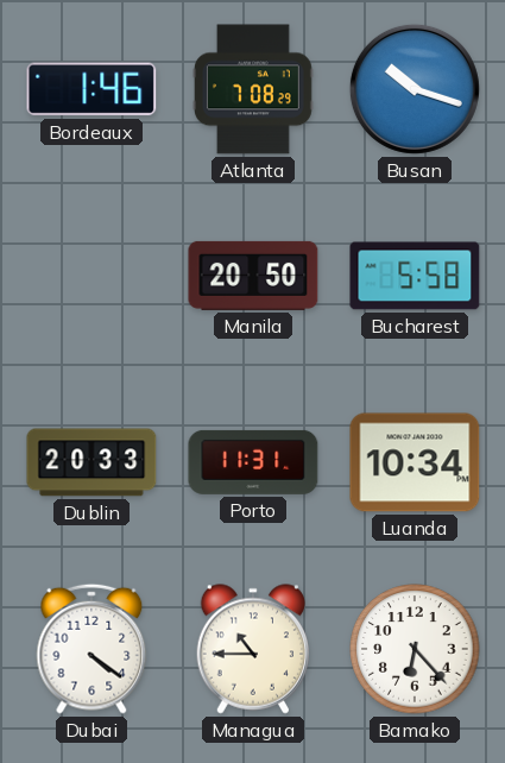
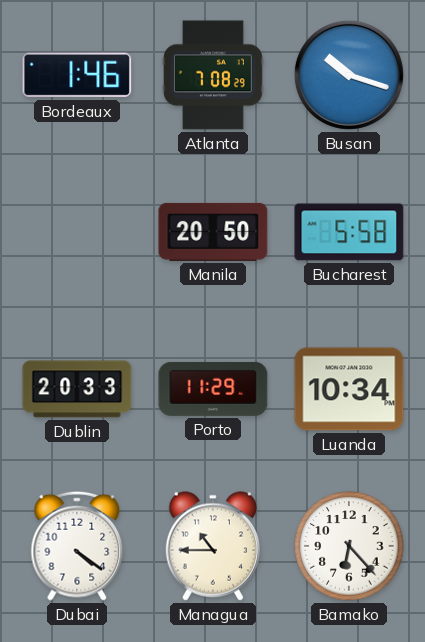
Porto: 11:31 -> 11:29 (213, 389)
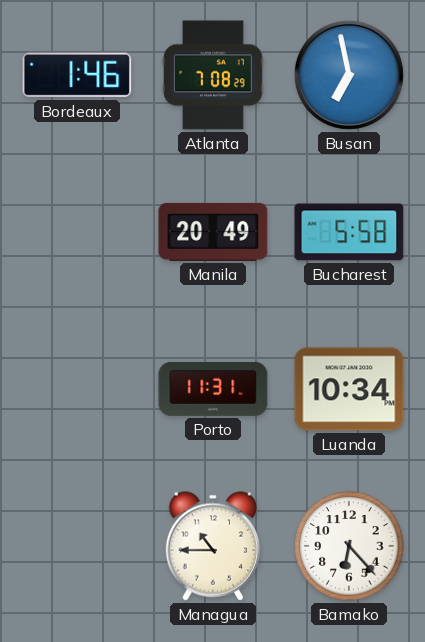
Busan: 10:18 -> 6:58 (349, 75)
Manila: 20:50 -> 20:49 (213, 232)
Dublin: 20:33 -> none (77, 389)
Porto: 11:29 -> 11:31 (213, 389)
Dubai: 4:21 -> none (77, 546)
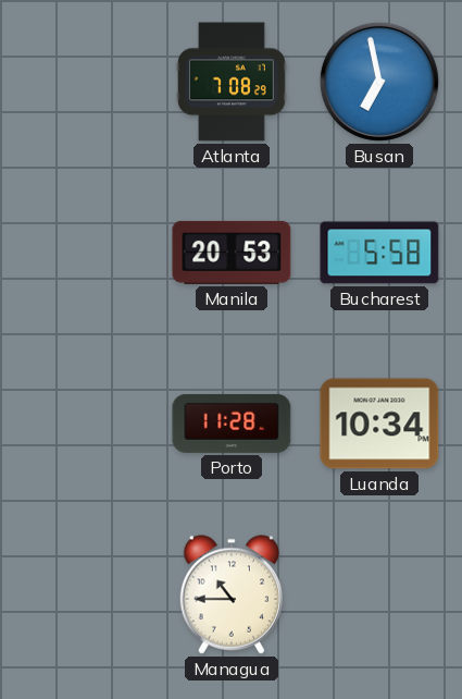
Bordeaux: 1:46 -> none (77, 75)
Manila: 20:49 -> 20:53 (232, 253)
Porto: 11:31 -> 11:28 (232, 424)
Bamako: 6:23 -> none (349, 546)
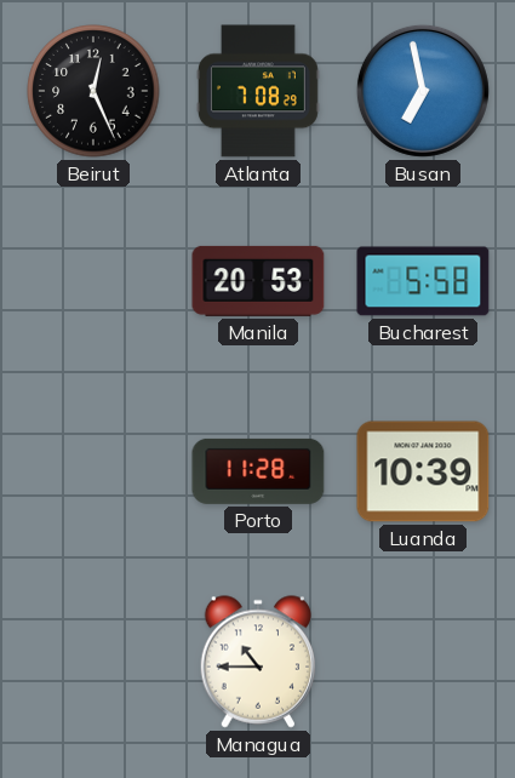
Beirut: none -> 12:26 (93, 91)
Luanda: 10:34 -> 10:39 (423, 471)
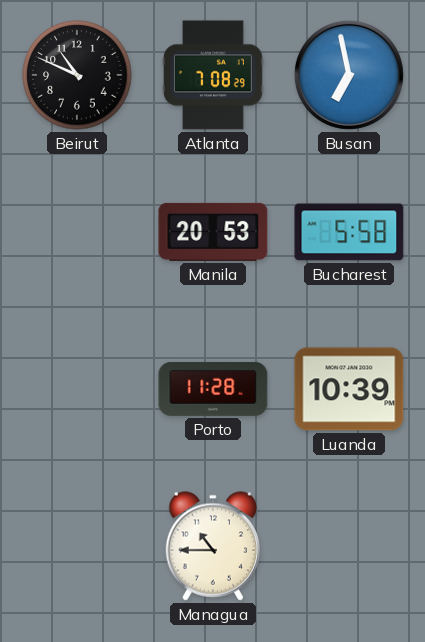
Beirut: 12:26 -> 10:49 (77, 75)
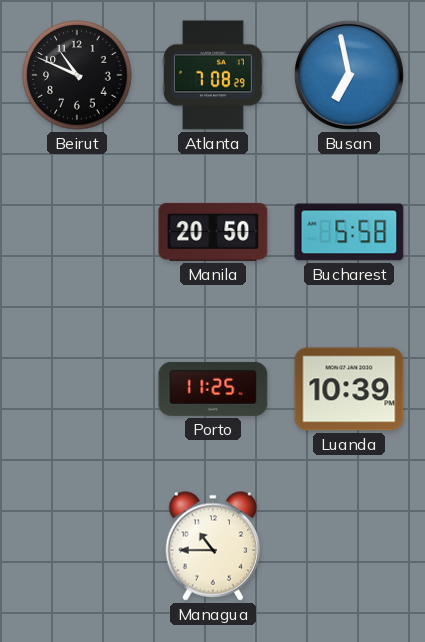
Manila: 20:53 -> 20:50 (213, 232)
Porto: 11:28 -> 11:25 (213, 389)
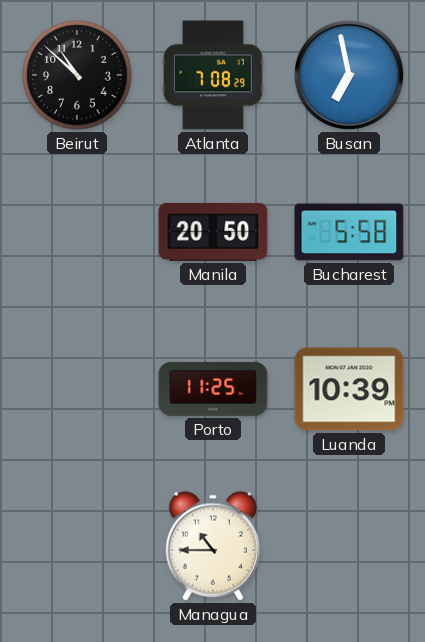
Beirut: 10:49 -> 10:52 (77, 75)
